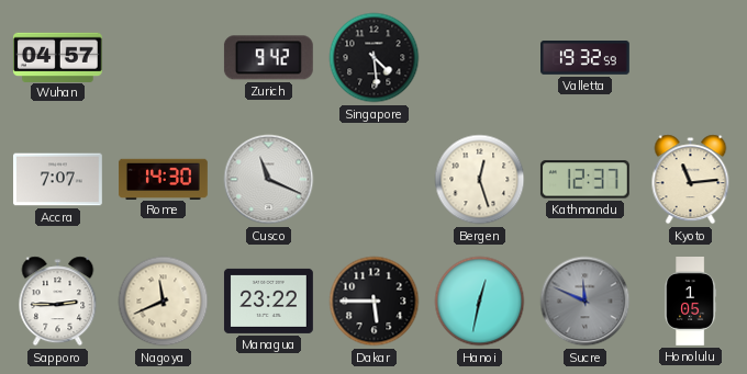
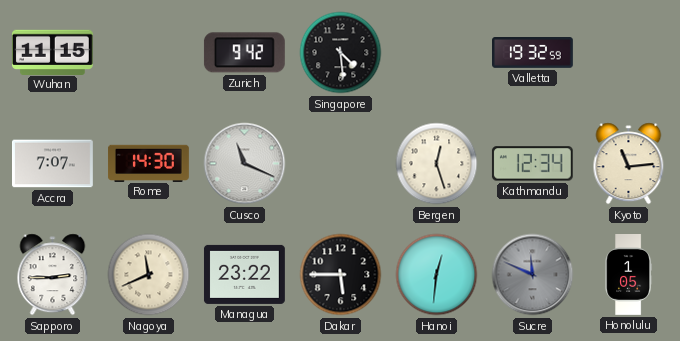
Wuhan: 04:57 -> 11:15 (52, 52)
Kathmandu: 12:37 -> 12:34 (532, 164)
Hanoi: 12:32 -> 12:31 (437, 275)
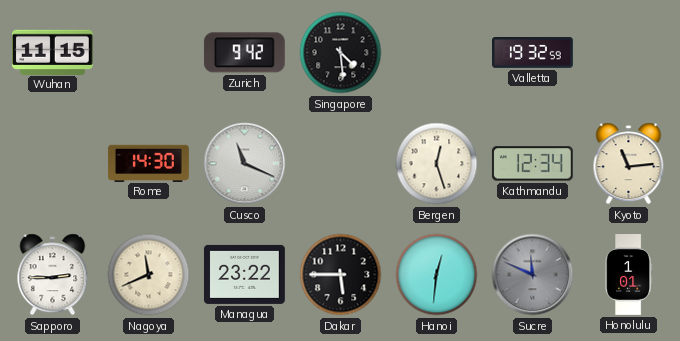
Accra: 7:07 -> none (53, 164)
Honolulu: 1:05 -> 1:01 (629, 275)
